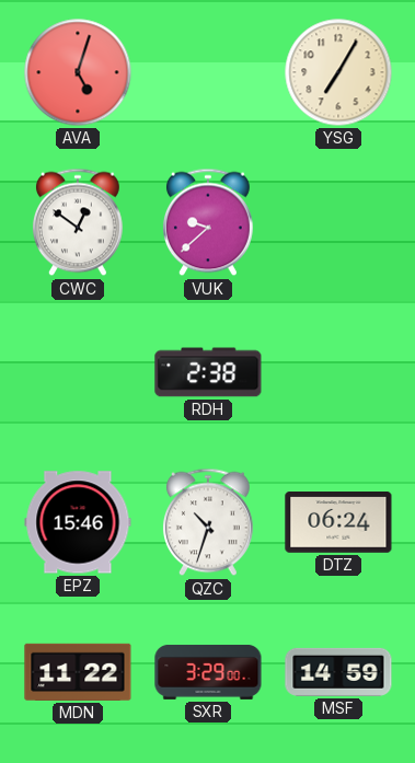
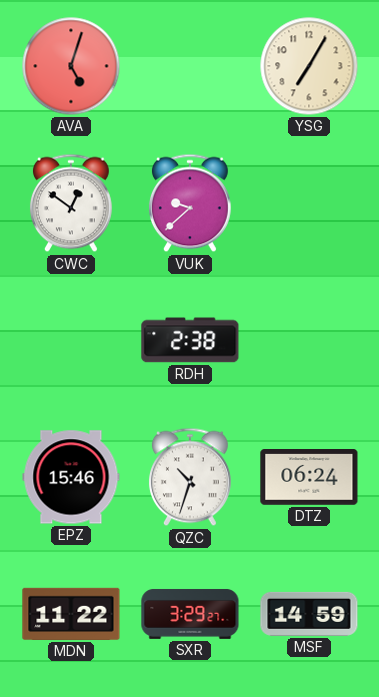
SXR: 3:29:00 -> 3:29:27 (190, 614)
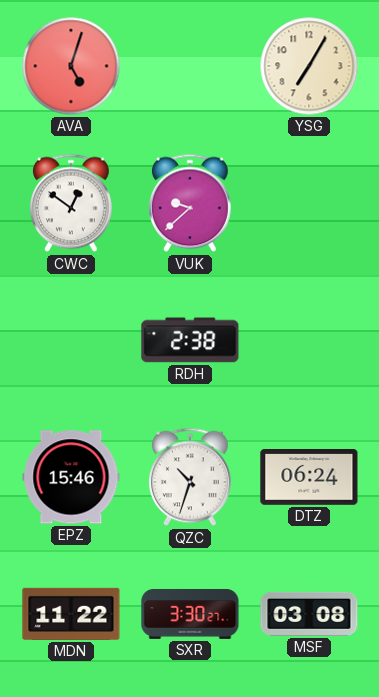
SXR: 3:29 -> 3:30 (190, 614)
MSF: 14:59 -> 03:08 (309, 614)
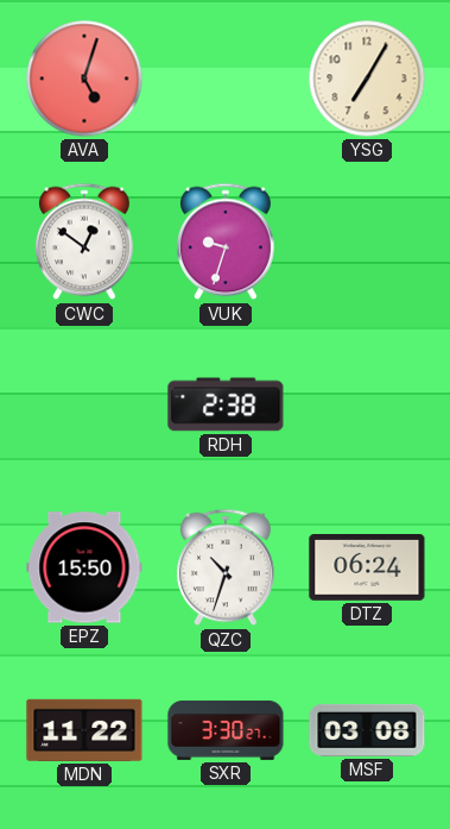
VUK: 9:38 -> 9:33 (226, 241)
EPZ: 15:46 -> 15:50 (84, 567)
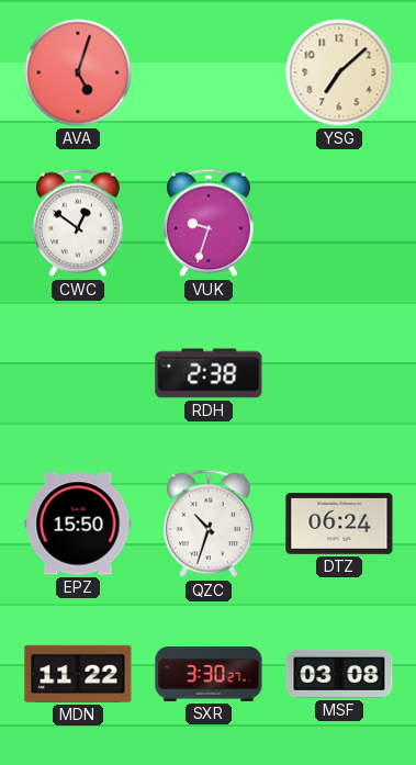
YSG: 7:05 -> 7:08 (339, 72)
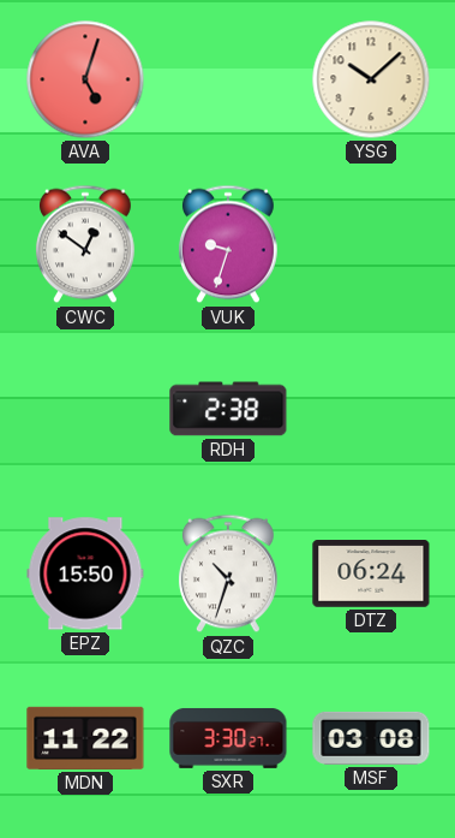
YSG: 7:08 -> 10:08 (371, 79)
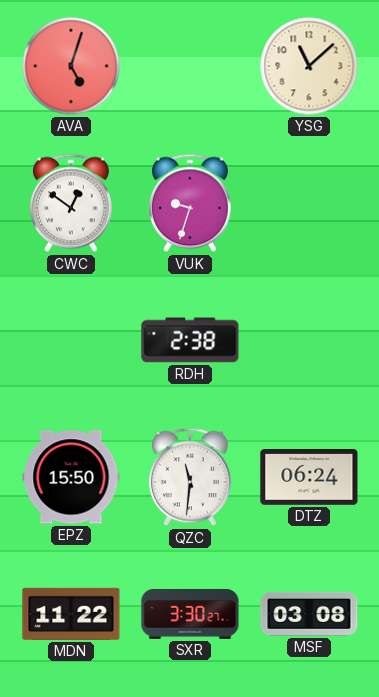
YSG: 10:08 -> 11:08 (309, 66)
QZC: 10:33 -> 11:31 (190, 477)
